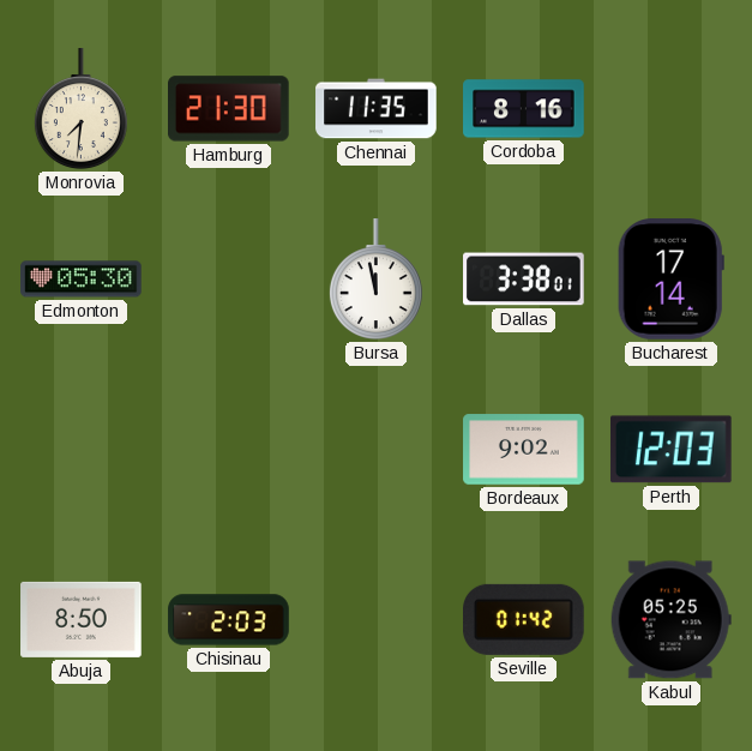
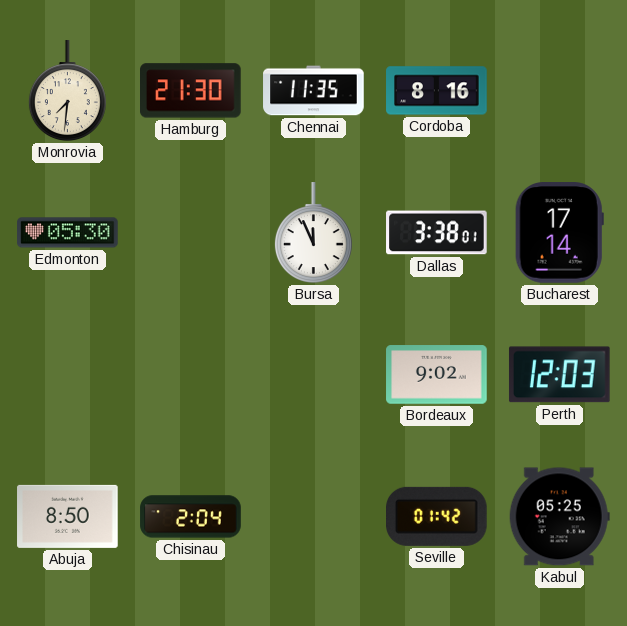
Bursa: 11:58 -> 11:56 (313, 233)
Chisinau: 2:03 -> 2:04 (191, 517)
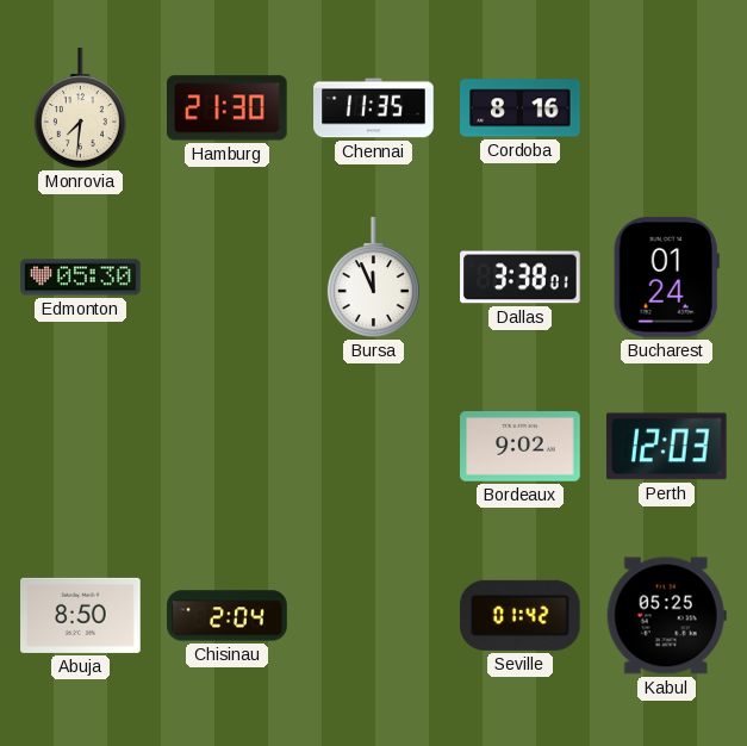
Bucharest: 17:14 -> 01:24 (666, 278)
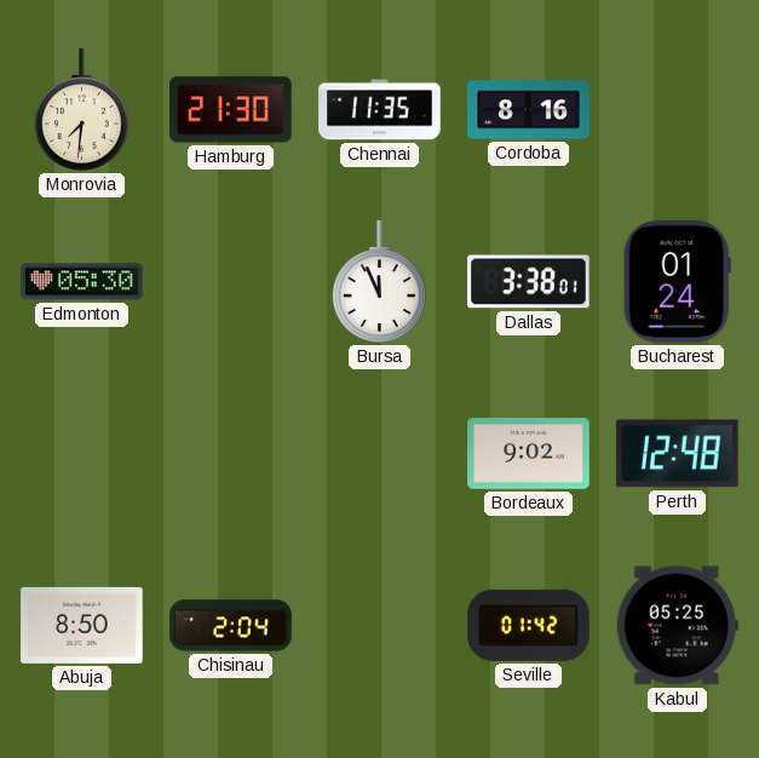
Perth: 12:03 -> 12:48 (677, 454)
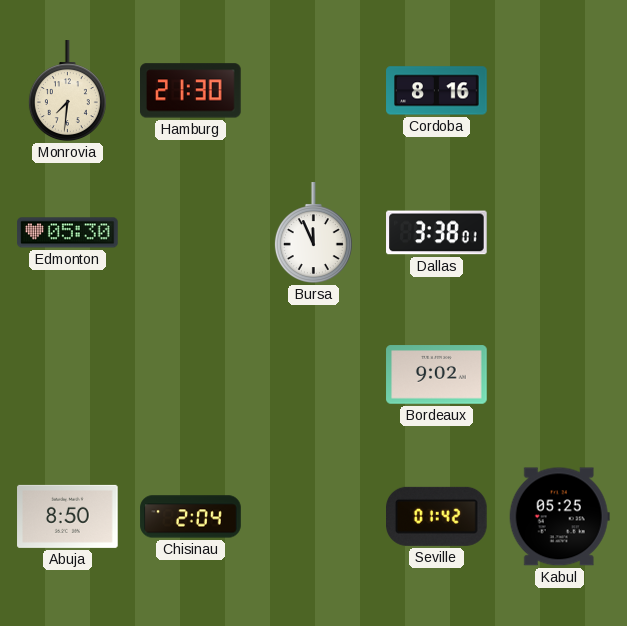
Chennai: 11:35 -> none (380, 110)
Bucharest: 01:24 -> none (677, 282)
Perth: 12:48 -> none (677, 454)
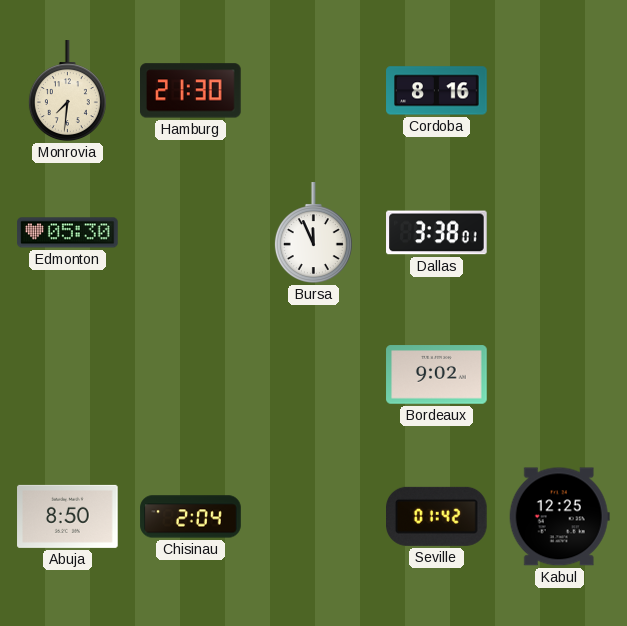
Kabul: 05:25 -> 12:25 (559, 517)
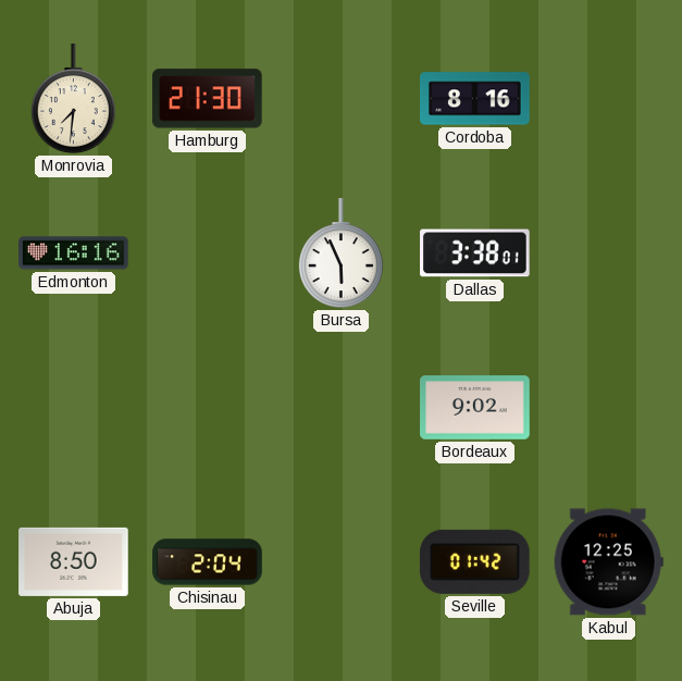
Edmonton: 05:30 -> 16:16 (74, 253)
Bursa: 11:56 -> 5:56 (340, 253)
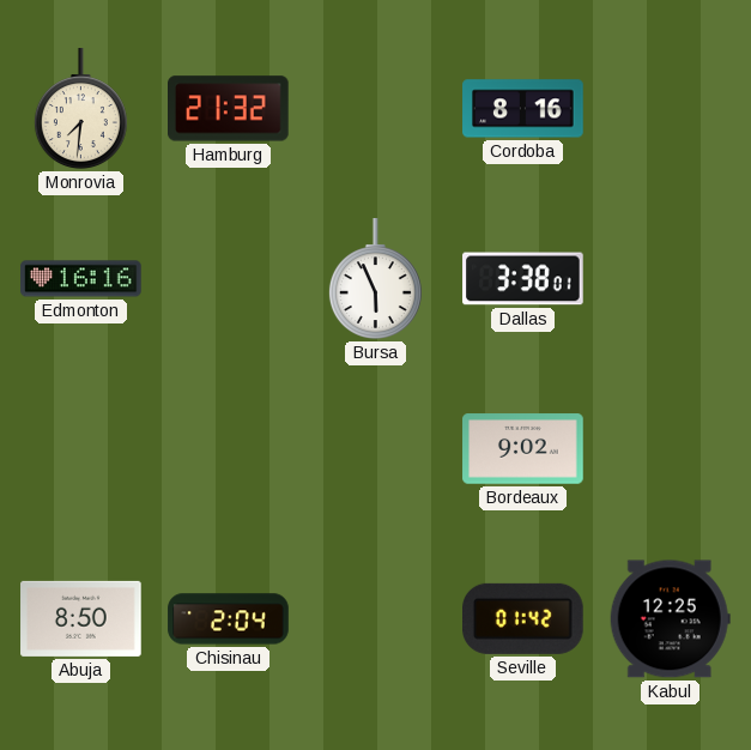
Hamburg: 21:30 -> 21:32 (229, 109)
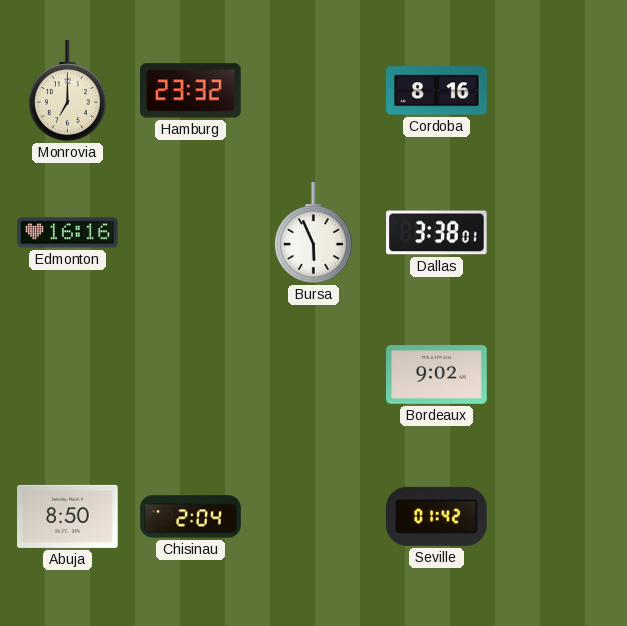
Monrovia: 7:31 -> 7:00 (67, 91)
Hamburg: 21:32 -> 23:32 (191, 91)
Kabul: 12:25 -> none (670, 619)
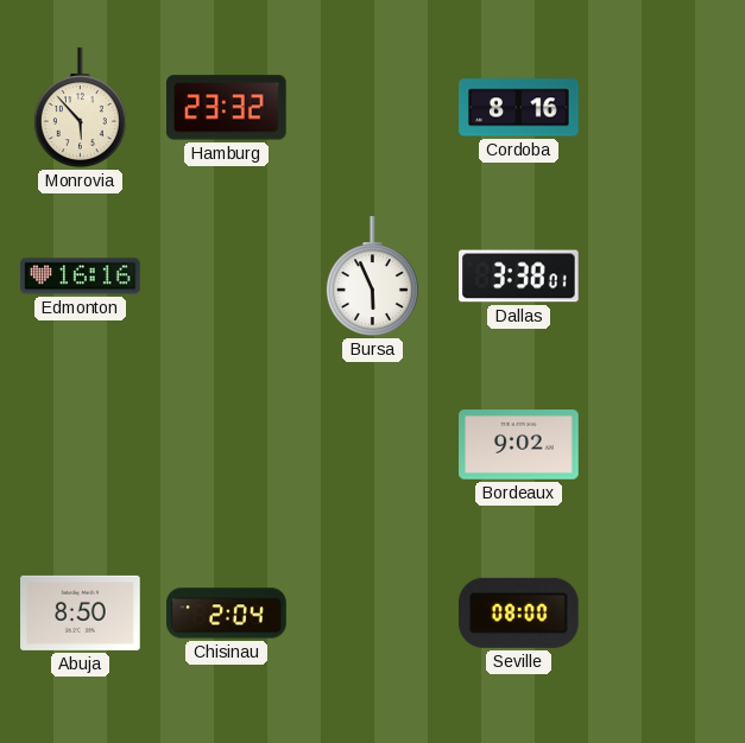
Monrovia: 7:00 -> 5:53 (80, 108)
Seville: 01:42 -> 08:00 (519, 612)
